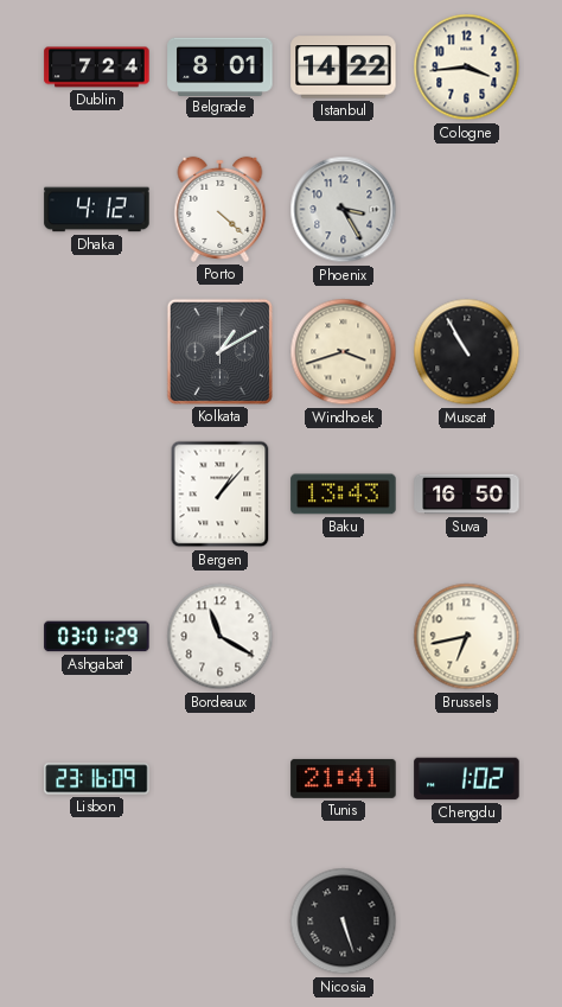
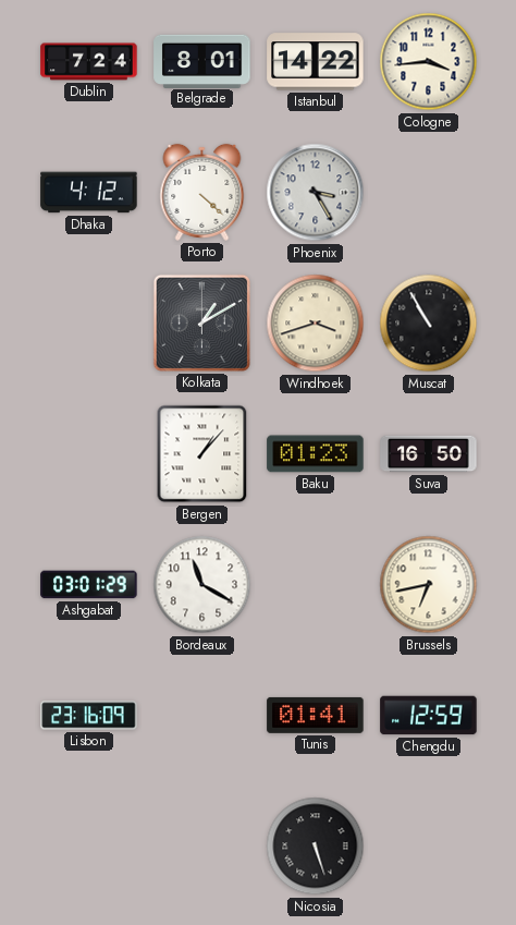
Baku: 13:43 -> 01:23 (316, 454)
Tunis: 21:41 -> 01:41 (316, 715)
Chengdu: 1:02 -> 12:59 (429, 716)
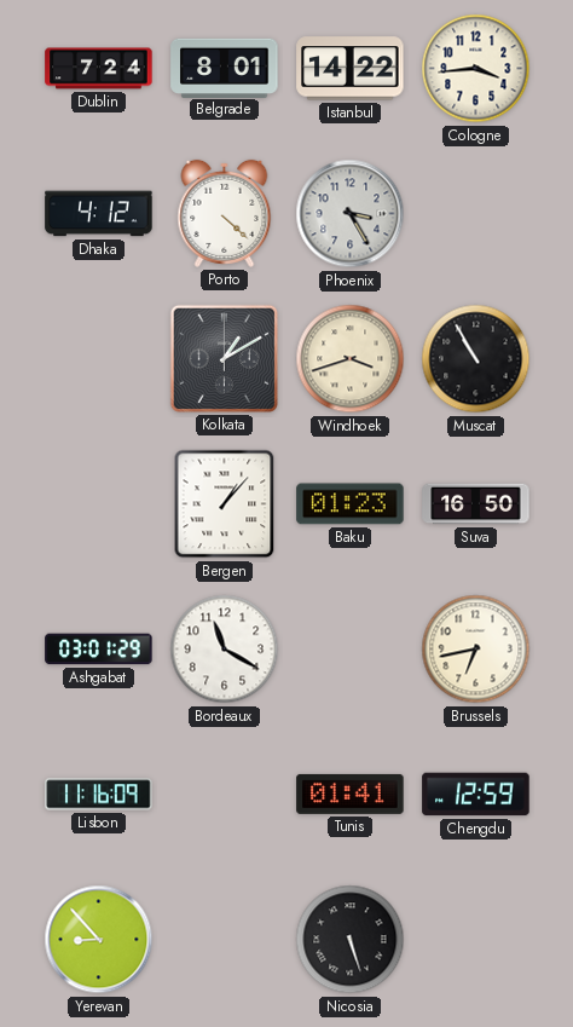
Lisbon: 23:16 -> 11:16 (99, 795)
Yerevan: none -> 8:53 (99, 940)
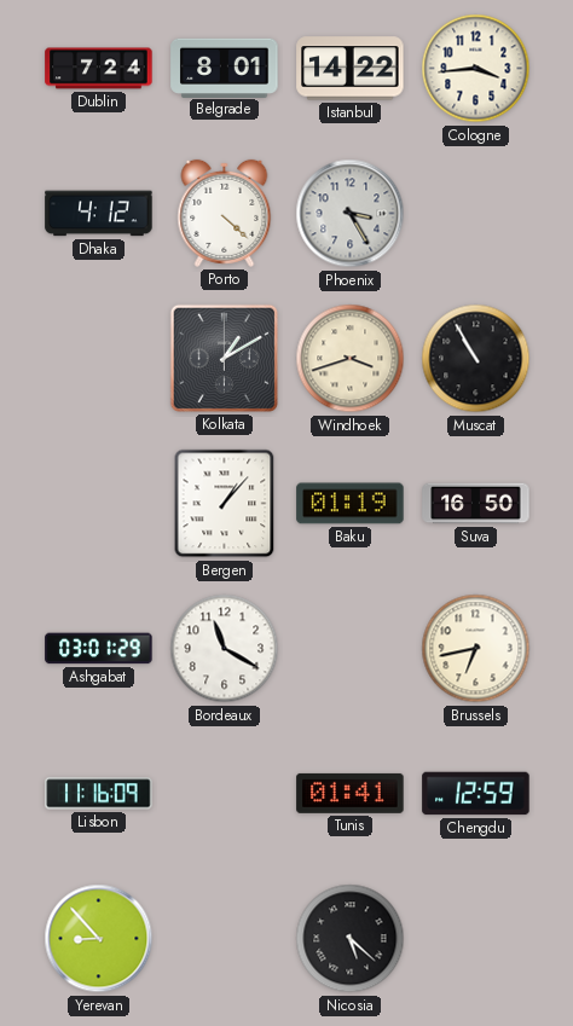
Baku: 01:23 -> 01:19 (351, 504)
Nicosia: 5:27 -> 5:22 (351, 939)
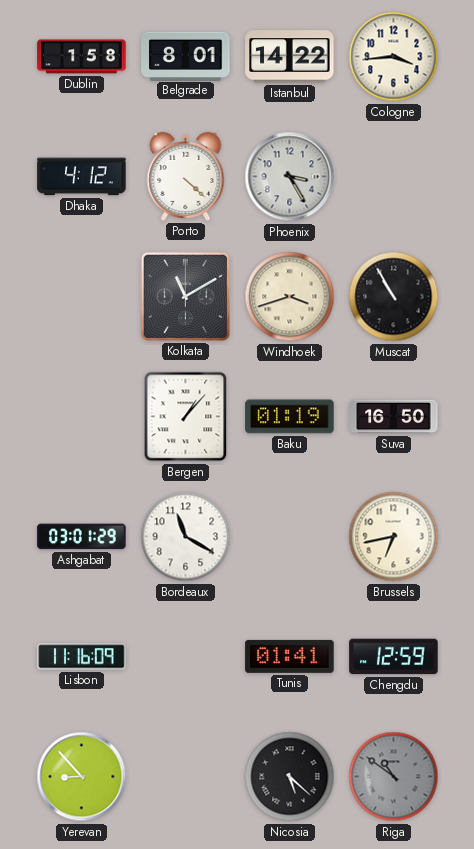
Dublin: 7:24 -> 1:58 (82, 57)
Kolkata: 1:10 -> 11:10 (185, 296)
Riga: none -> 10:51 (394, 777)
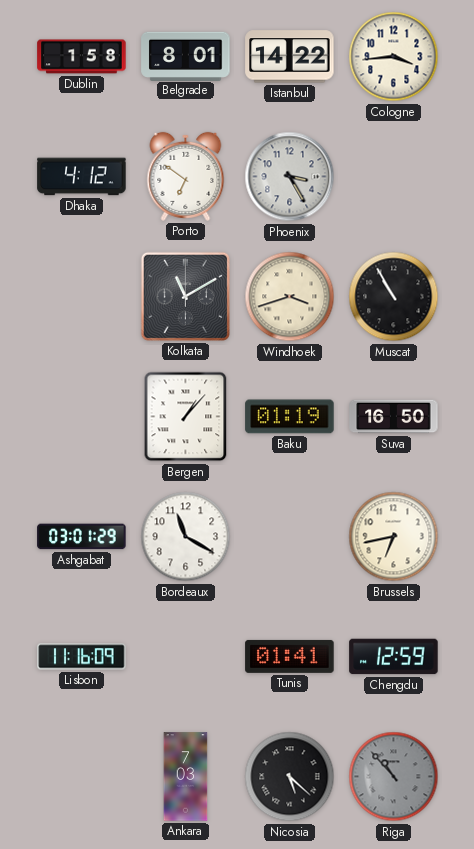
Porto: 4:22 -> 6:51 (186, 176)
Yerevan: 8:53 -> none (82, 777)
Ankara: none -> 7:03 (186, 777)
Riga: 10:51 -> 10:53 (394, 777)
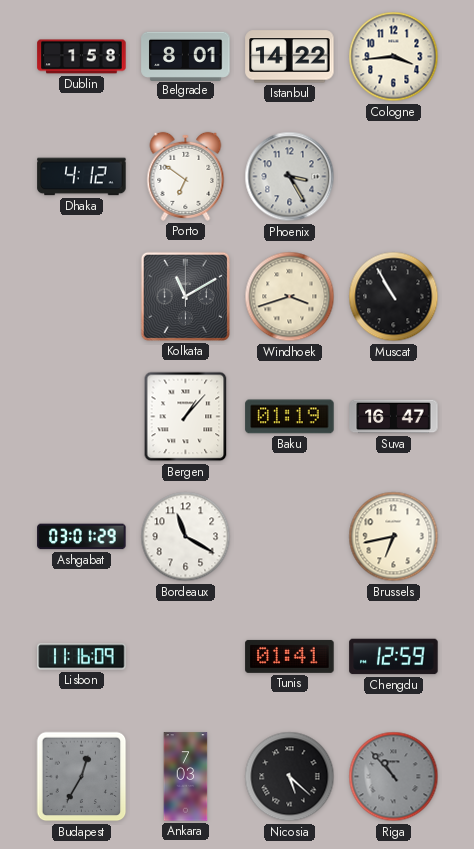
Suva: 16:50 -> 16:47 (394, 417)
Budapest: none -> 12:35 (82, 777)
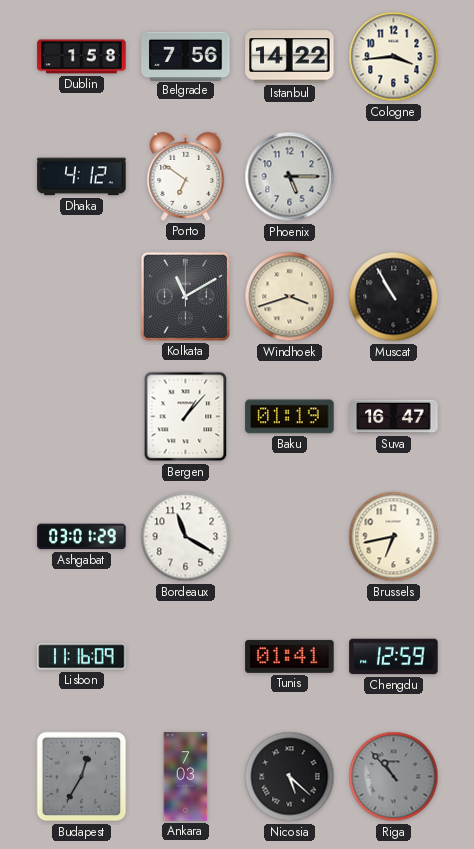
Belgrade: 8:01 -> 7:56 (186, 56)
Phoenix: 3:25 -> 5:15 (290, 177)
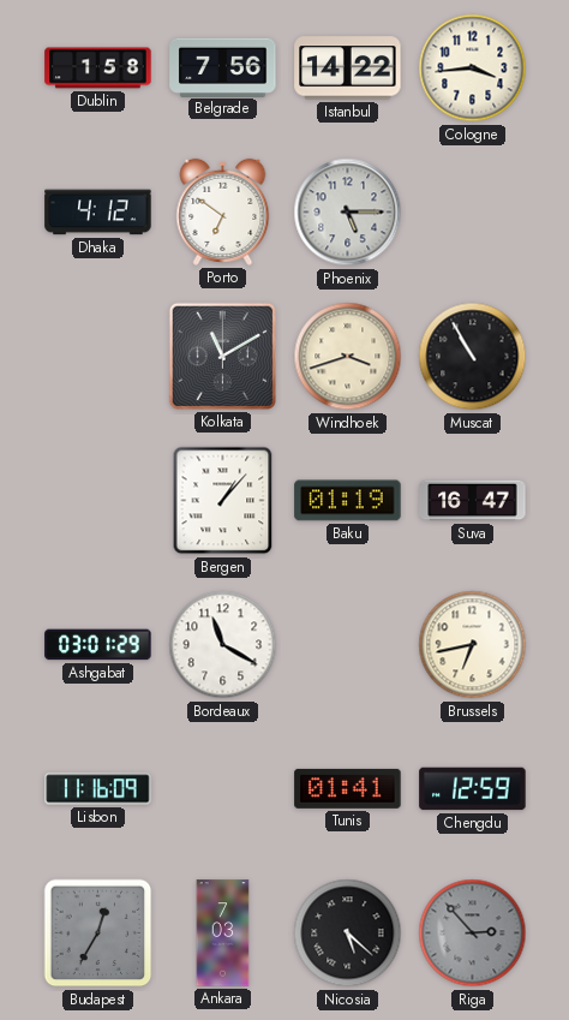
Riga: 10:53 -> 2:53 (473, 933)
